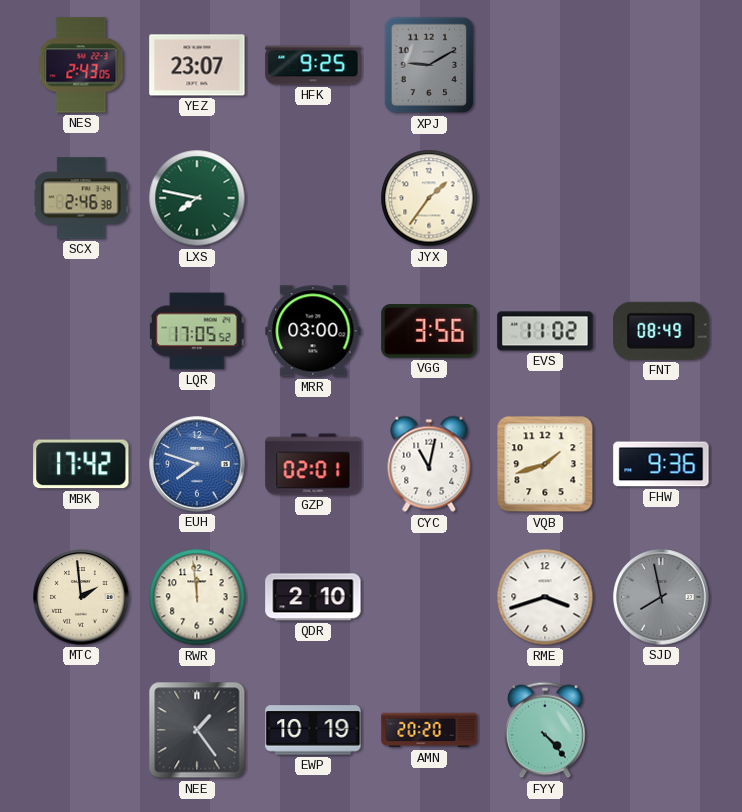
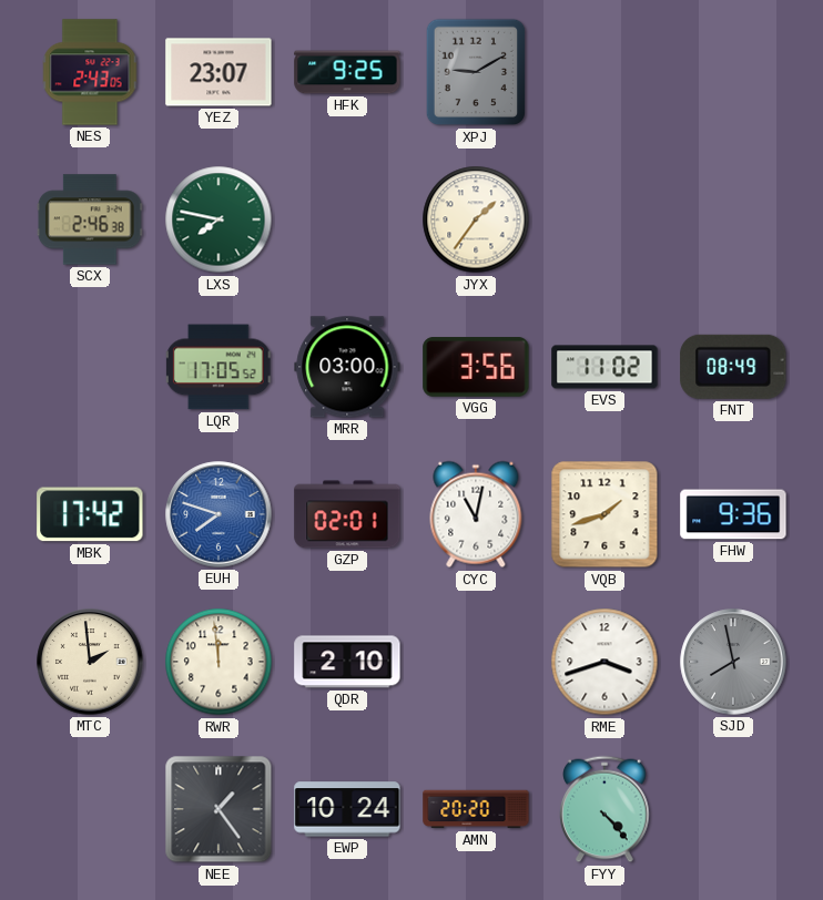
EWP: 10:19 -> 10:24 (347, 809)
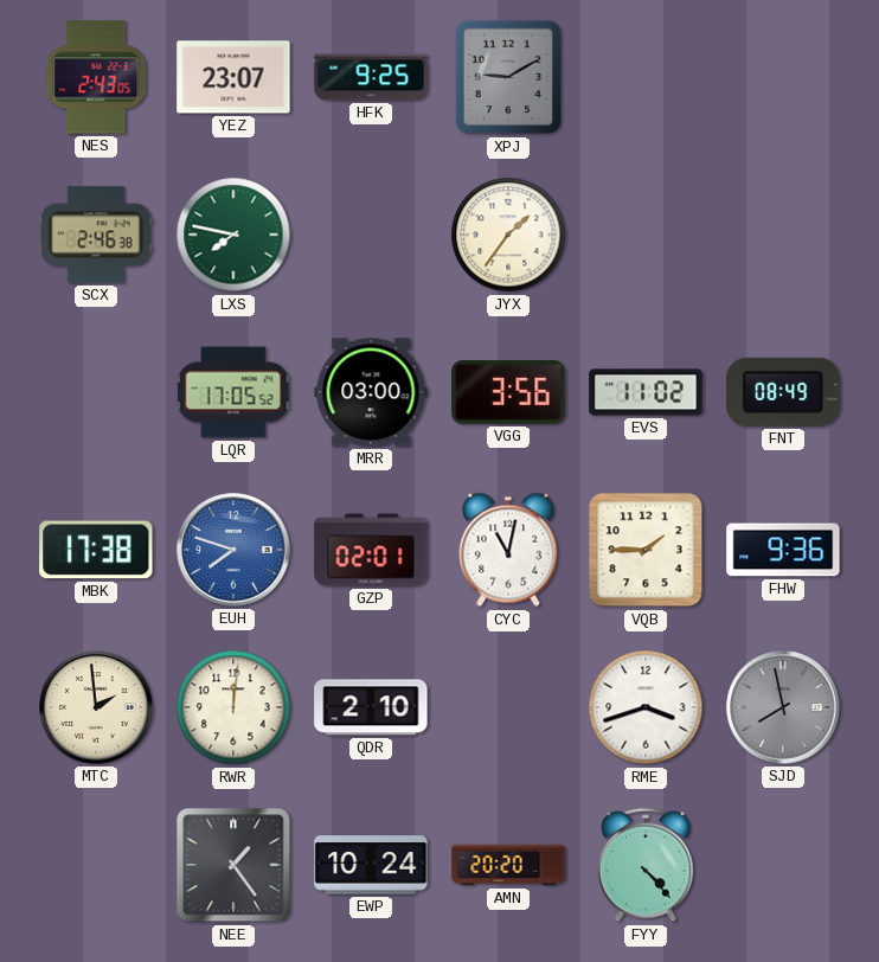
MBK: 17:42 -> 17:38 (96, 550)
VQB: 1:42 -> 1:45 (646, 550)
RWR: 11:59 -> 12:01 (233, 707)
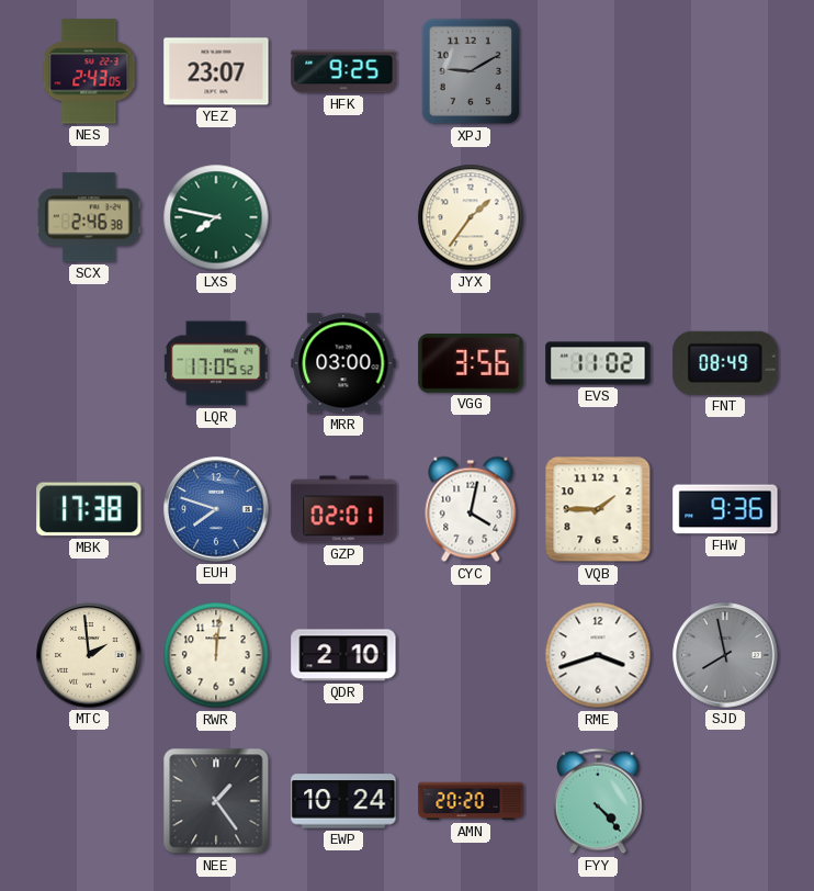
CYC: 11:02 -> 4:02 (471, 509)
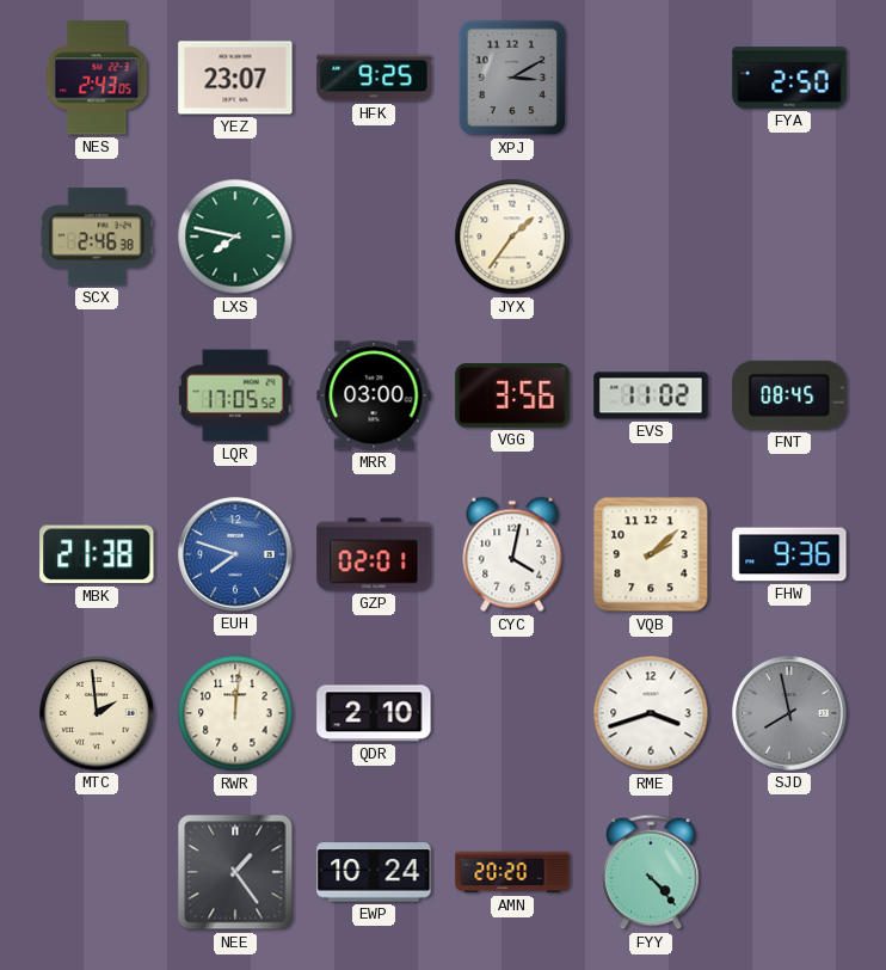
XPJ: 9:10 -> 3:10 (512, 78)
FYA: none -> 2:50 (789, 78)
FNT: 08:49 -> 08:45 (789, 395)
MBK: 17:38 -> 21:38 (97, 554)
VQB: 1:45 -> 2:08 (651, 554)
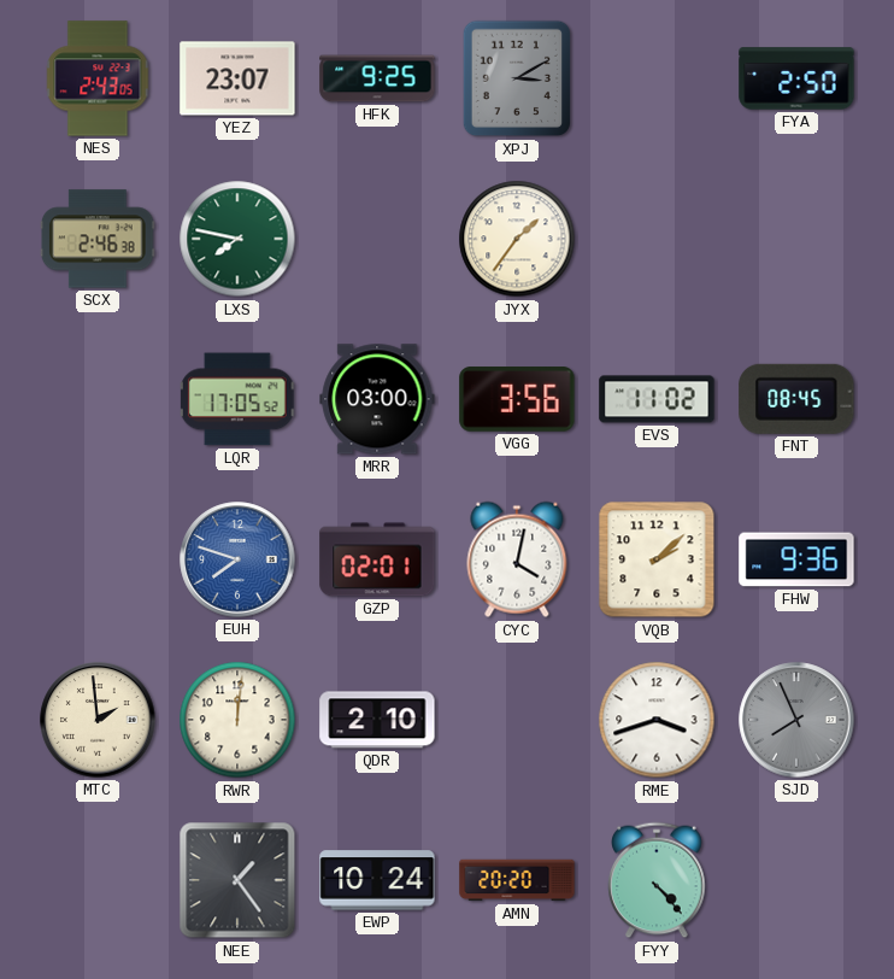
MBK: 21:38 -> none (97, 554)
SJD: 7:58 -> 7:56 (796, 720)
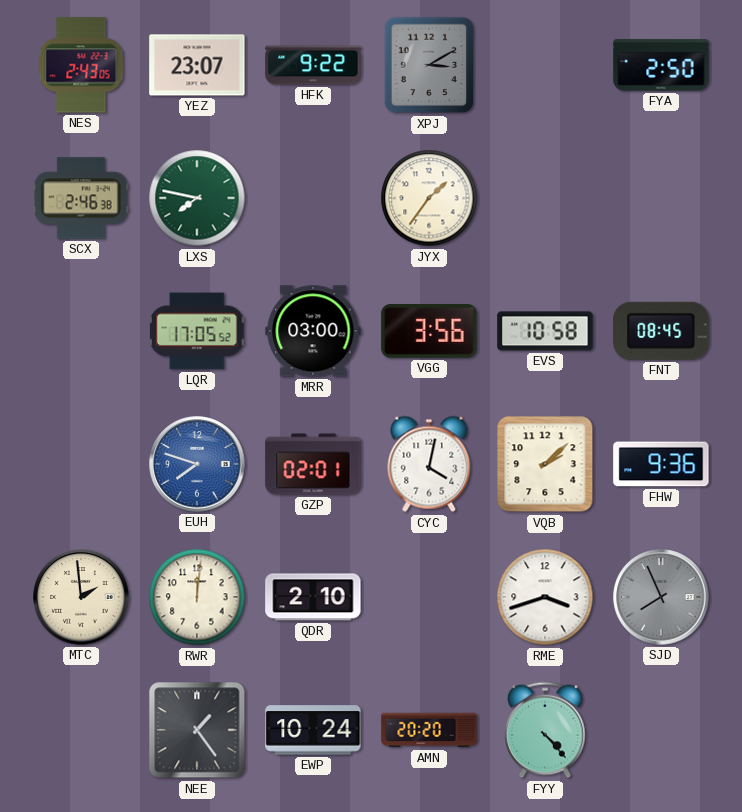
HFK: 9:25 -> 9:22 (313, 65)
EVS: 11:02 -> 10:58 (545, 331)
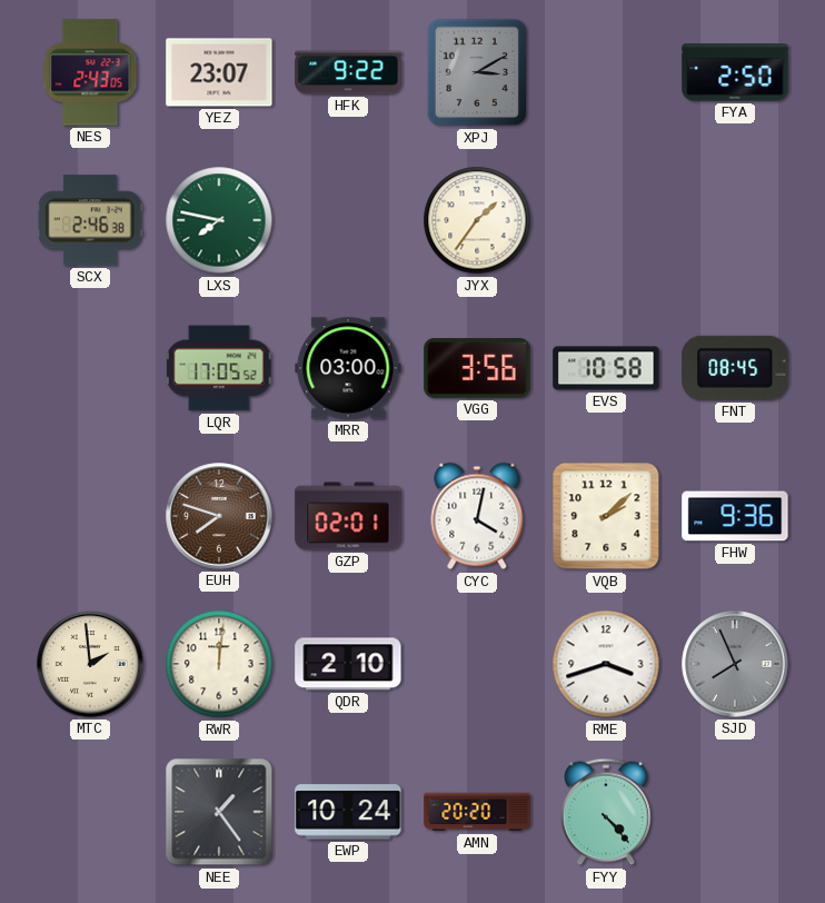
EUH dial: blue -> brown (219, 516)
